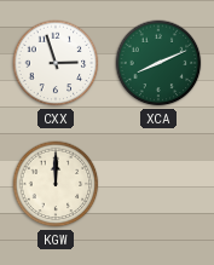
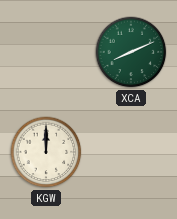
CXX: 2:57 -> none (56, 63)
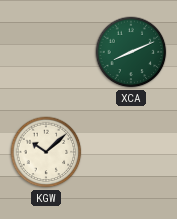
KGW: 12:00 -> 10:08 (46, 152)
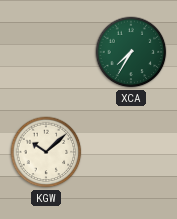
XCA: 8:11 -> 7:35 (131, 52)
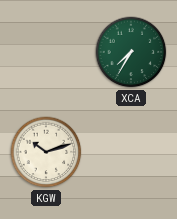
KGW: 10:08 -> 10:12 (46, 152)
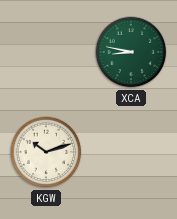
XCA: 7:35 -> 8:47 (131, 52)
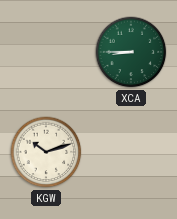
XCA: 8:47 -> 8:45 (131, 52)
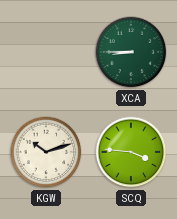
SCQ: none -> 3:46 (131, 152)
